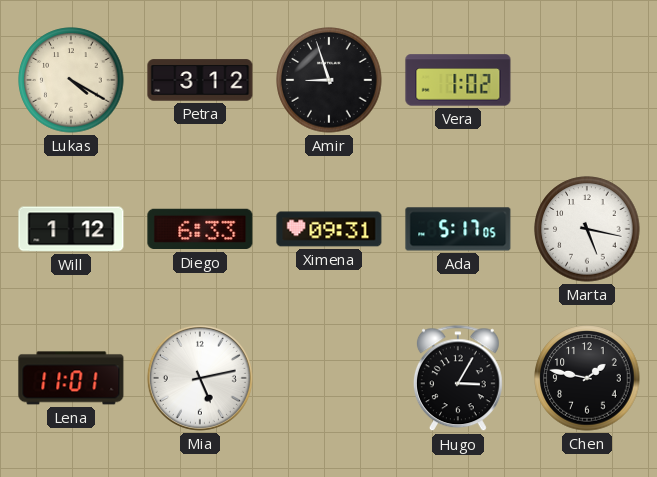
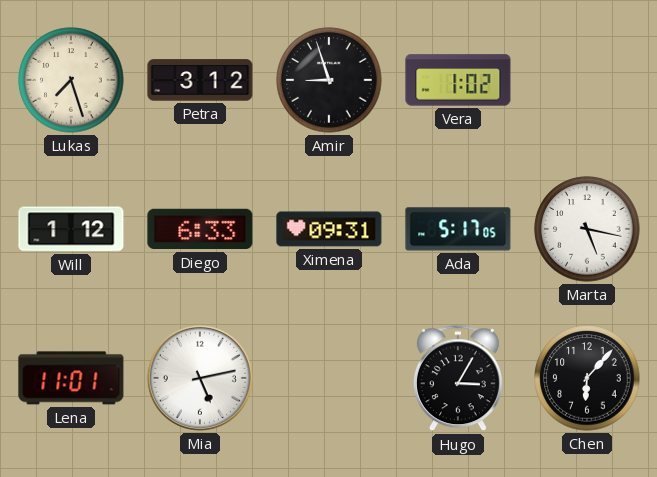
Lukas: 4:20 -> 7:27 (71, 80)
Chen: 1:47 -> 6:07 (587, 378)
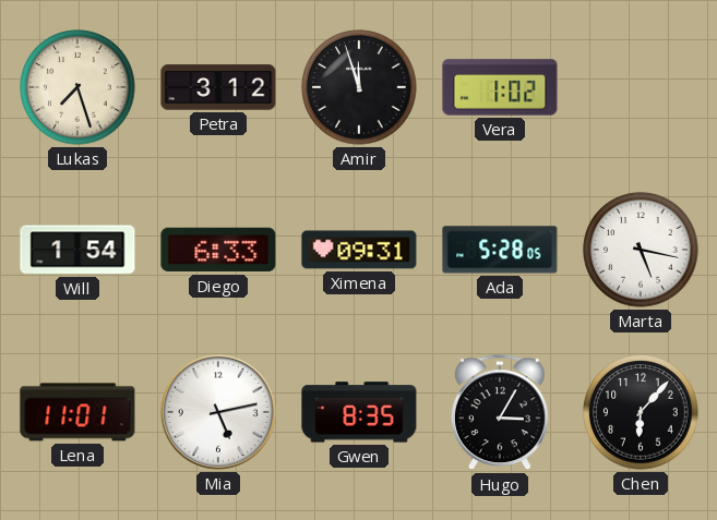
Amir: 8:57 -> 11:57 (359, 87)
Will: 1:12 -> 1:54 (77, 250)
Ada: 5:17 -> 5:28 (500, 250)
Gwen: none -> 8:35 (359, 412)
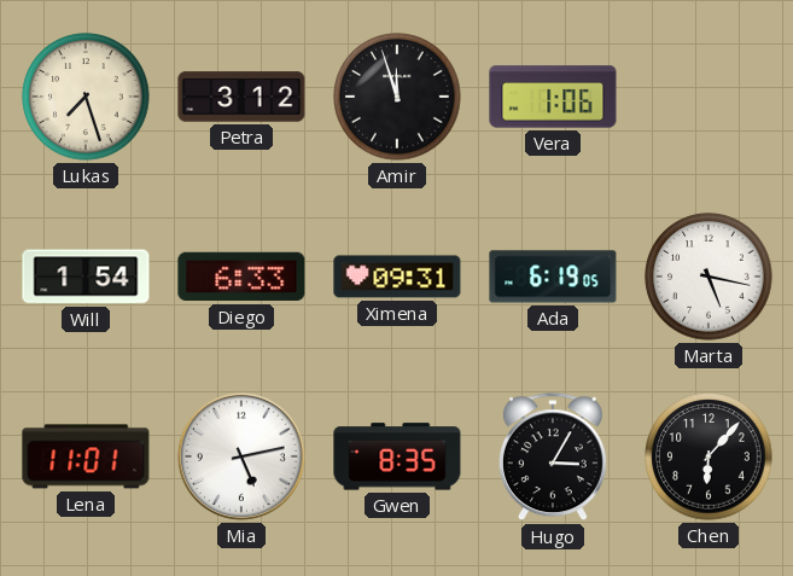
Vera: 1:02 -> 1:06 (553, 97)
Ada: 5:28 -> 6:19 (553, 277)
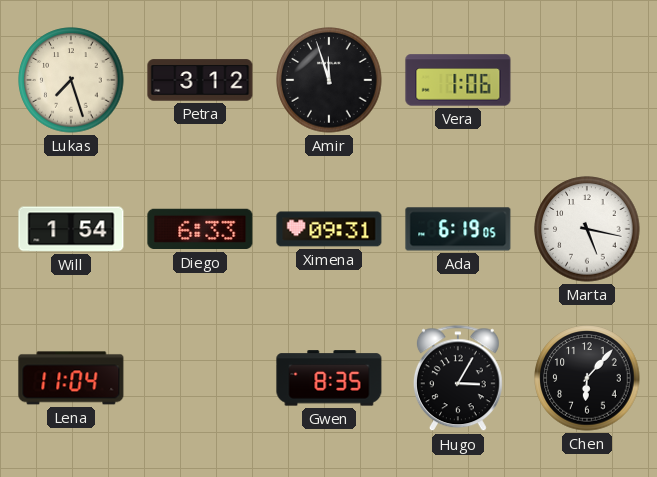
Lena: 11:01 -> 11:04 (71, 378)
Mia: 5:13 -> none (241, 456)
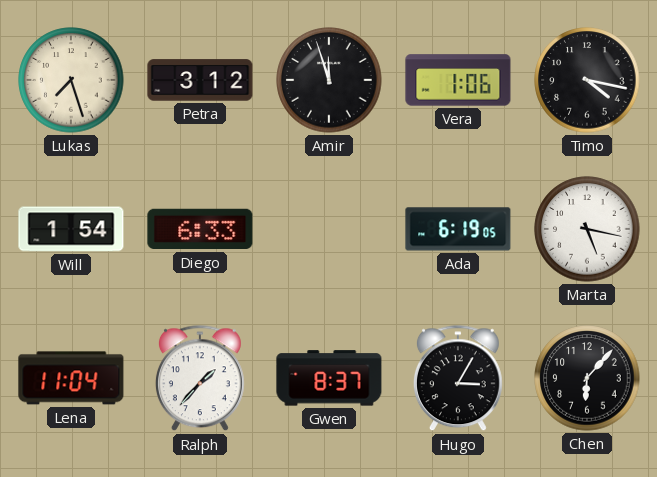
Timo: none -> 4:17 (587, 80)
Ximena: 09:31 -> none (329, 229)
Ralph: none -> 1:37 (200, 379)
Gwen: 8:35 -> 8:37 (329, 378)
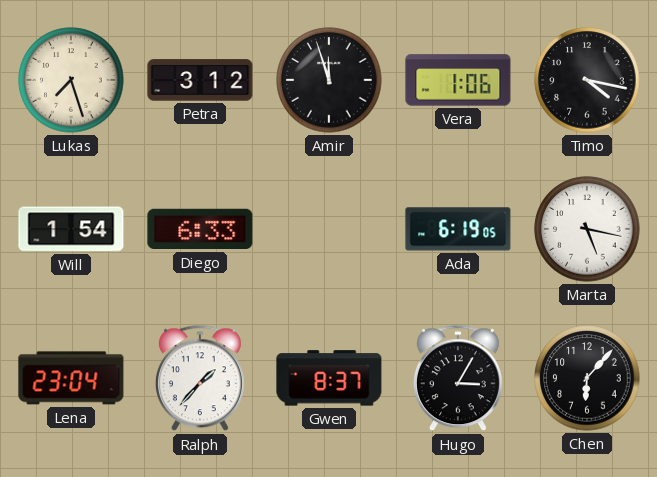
Lena: 11:04 -> 23:04 (71, 378)
